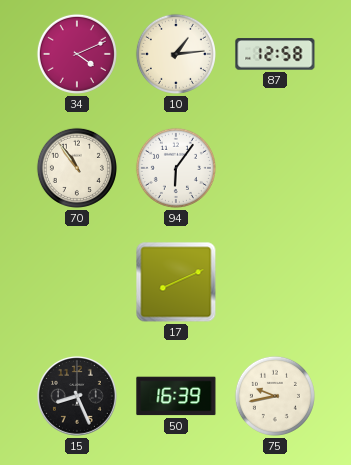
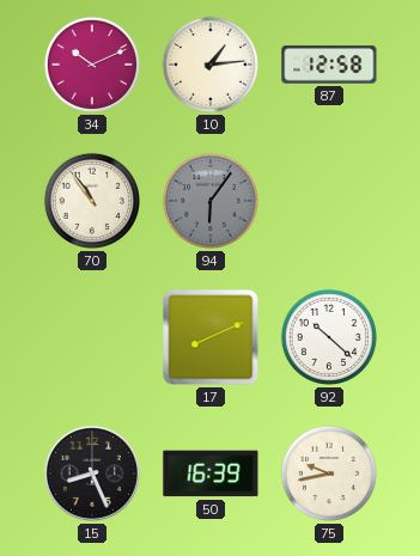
34: 4:11 -> 10:11 (92, 65)
94 dial: white -> grey (211, 201)
92: none -> 10:22 (329, 337)
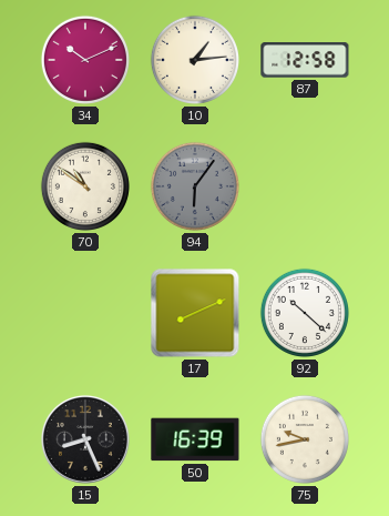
70: 10:54 -> 10:51 (85, 186)
